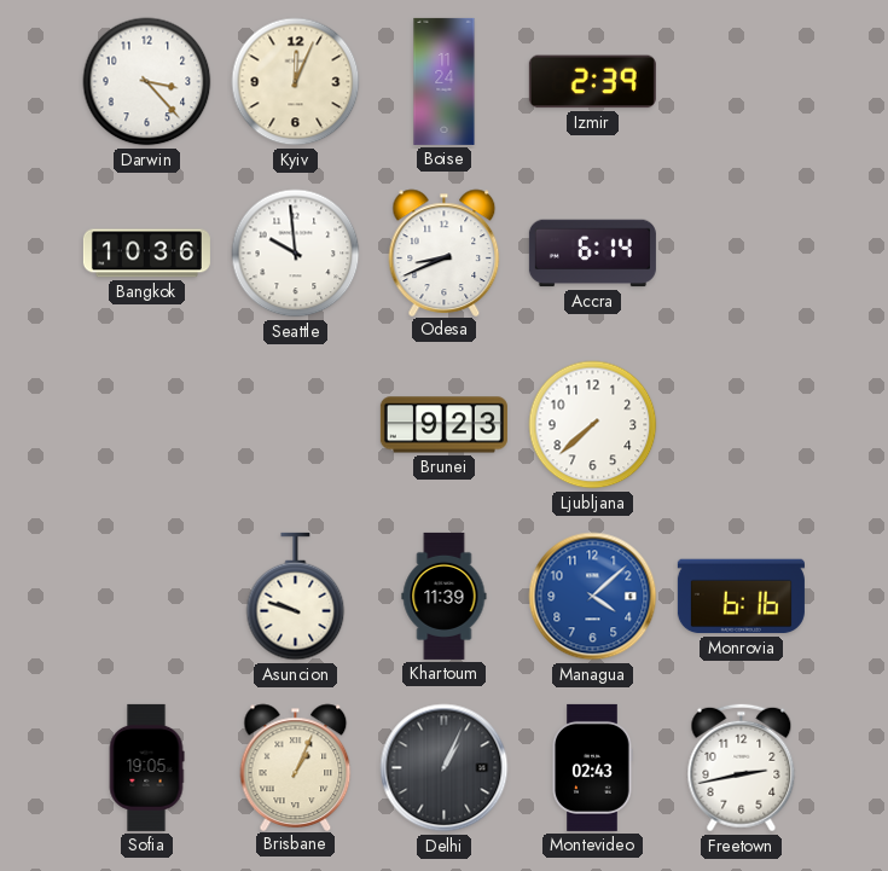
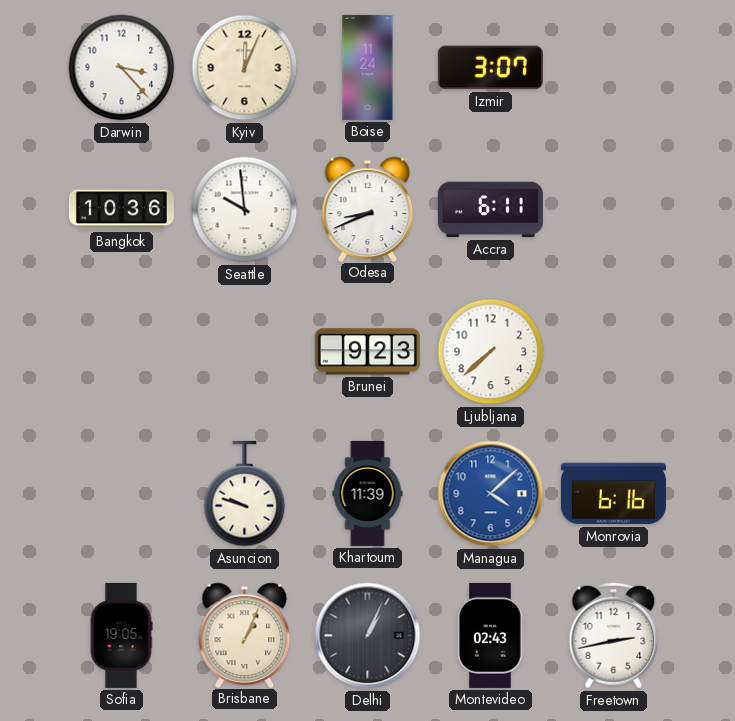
Izmir: 2:39 -> 3:07 (490, 68)
Accra: 6:14 -> 6:11 (490, 210)
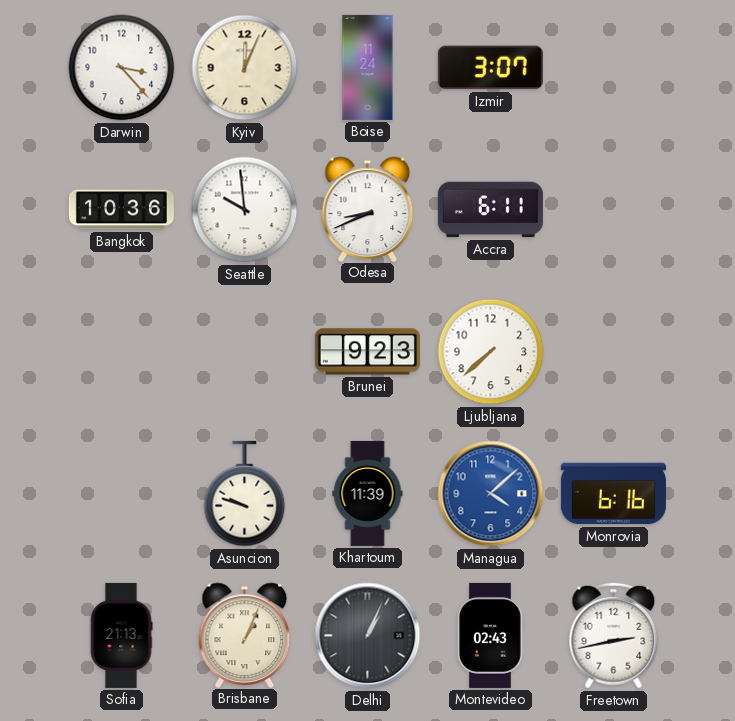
Sofia: 19:05 -> 21:13 (121, 635)
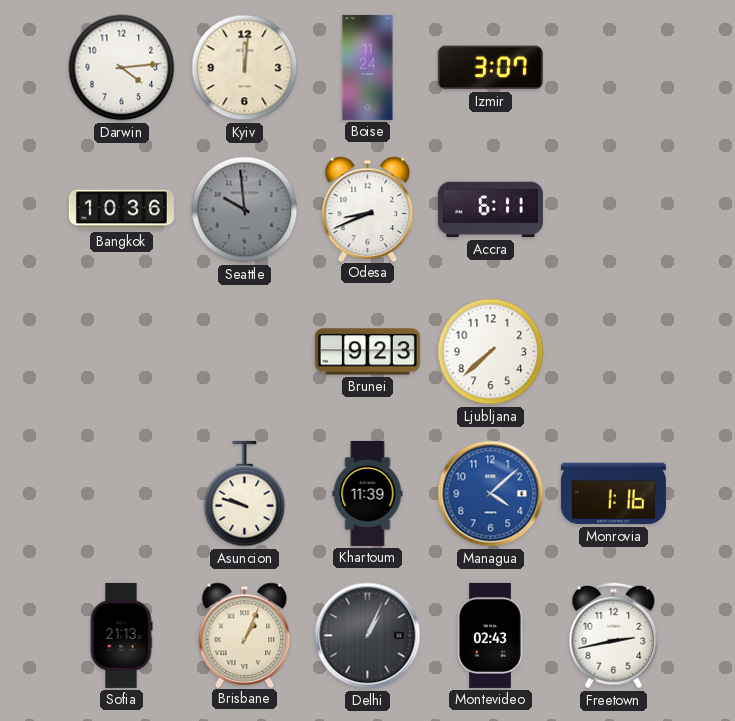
Darwin: 3:23 -> 4:14 (122, 68)
Kyiv: 12:04 -> 12:01 (245, 68)
Seattle dial: white -> grey (245, 210)
Monrovia: 6:16 -> 1:16 (613, 494)
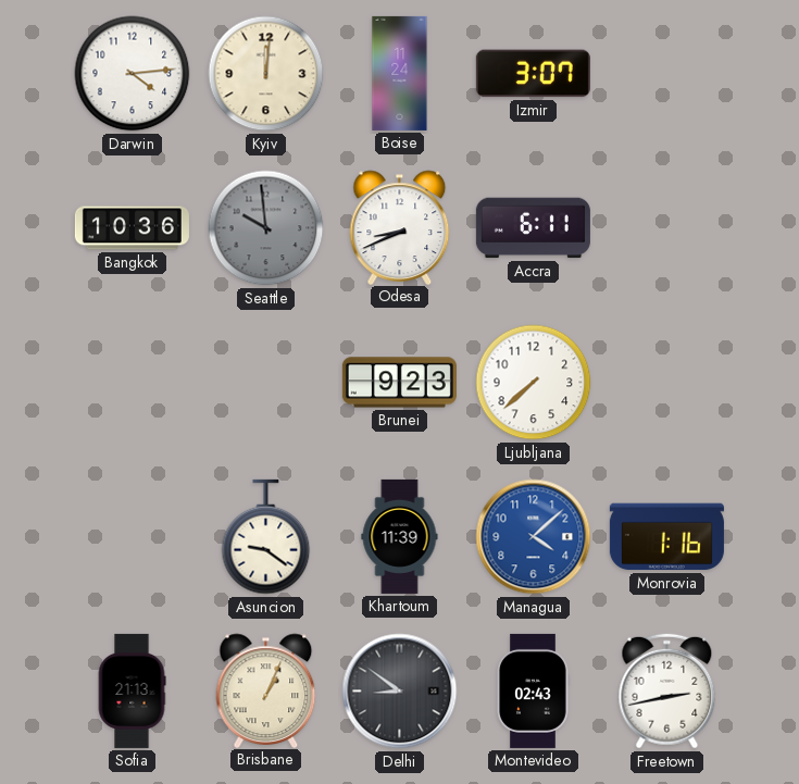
Asuncion: 9:48 -> 9:21 (266, 537)
Delhi: 1:04 -> 8:51 (400, 692)
